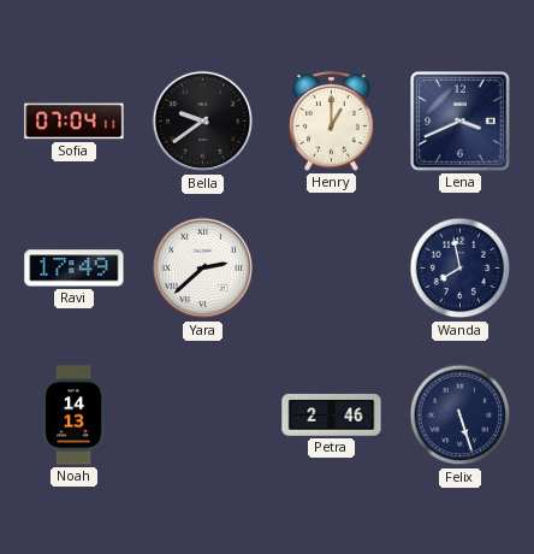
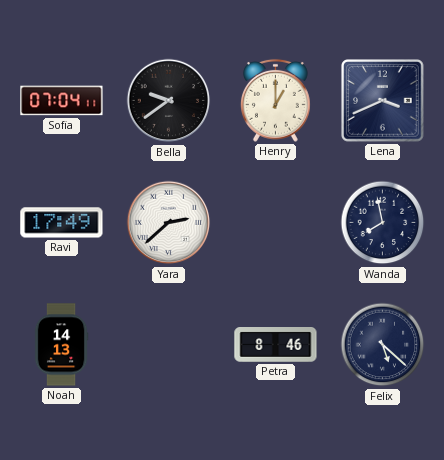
Petra: 2:46 -> 8:46 (276, 345)
Felix: 5:27 -> 5:22 (383, 345)
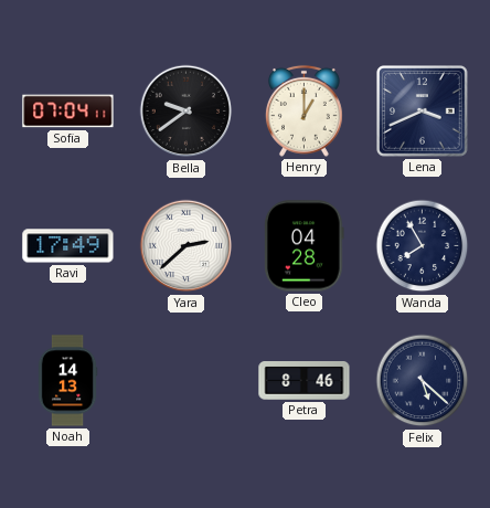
Cleo: none -> 04:28 (305, 246)
Wanda: 7:58 -> 7:55 (423, 246)
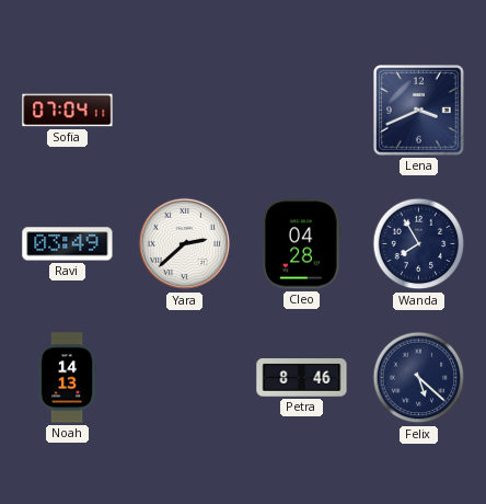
Bella: 9:39 -> none (187, 112)
Henry: 1:00 -> none (303, 110)
Ravi: 17:49 -> 03:49 (68, 244)
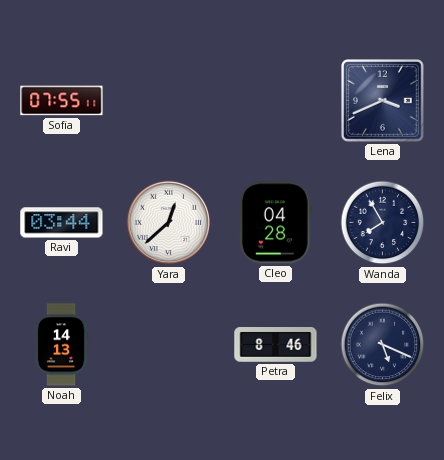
Sofia: 07:04 -> 07:55 (62, 101)
Ravi: 03:49 -> 03:44 (62, 223)
Yara: 2:38 -> 12:38 (169, 223)
Felix: 5:22 -> 5:19 (383, 345)
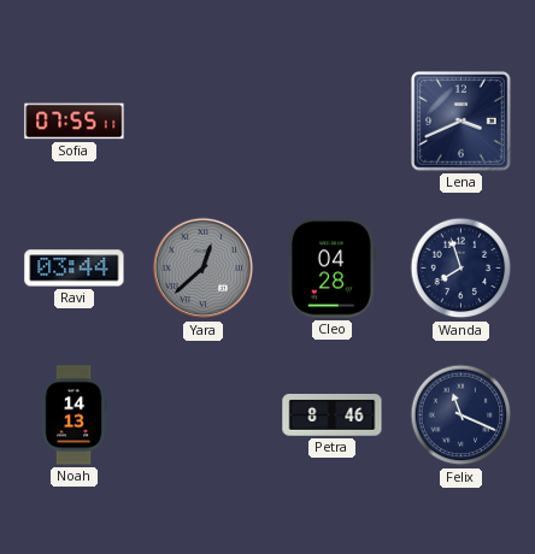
Yara dial: white -> grey (204, 269)
Wanda: 7:55 -> 7:57 (461, 269)
Felix: 5:19 -> 11:19 (461, 415)
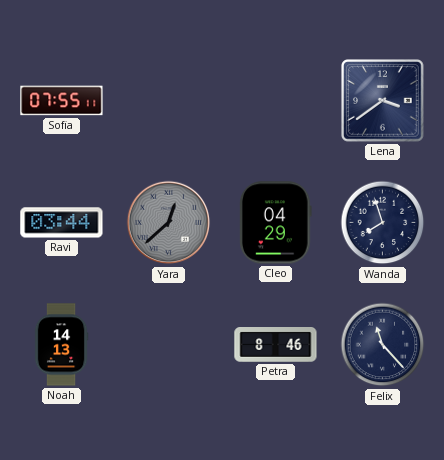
Lena: 3:41 -> 3:39 (383, 101)
Cleo: 04:28 -> 04:29 (276, 223)
Felix: 11:19 -> 11:23 (383, 345)
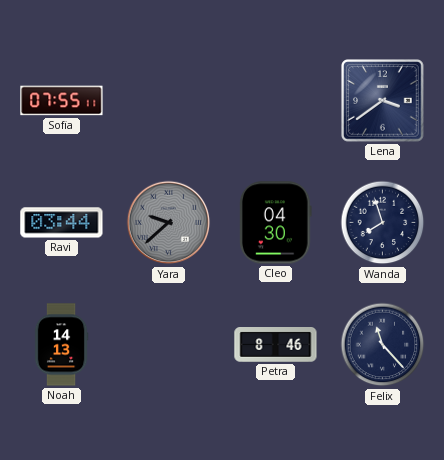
Yara: 12:38 -> 9:38 (169, 223)
Cleo: 04:29 -> 04:30 (276, 223)
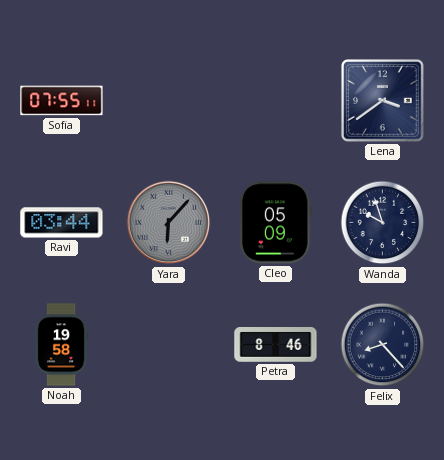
Yara: 9:38 -> 6:07 (169, 223)
Cleo: 04:30 -> 05:09 (276, 223)
Wanda: 7:57 -> 9:57 (383, 223)
Noah: 14:13 -> 19:58 (61, 345)
Felix: 11:23 -> 8:23 (383, 345)
